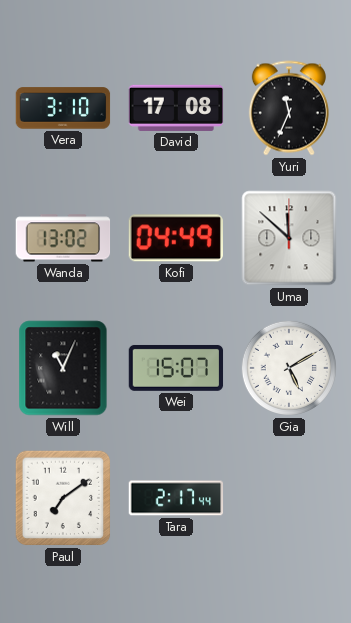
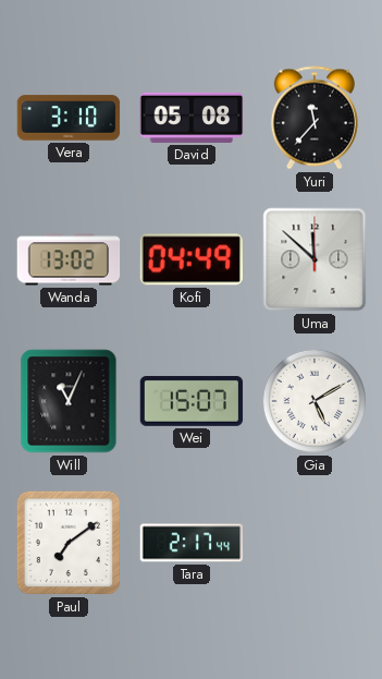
David: 17:08 -> 05:08 (192, 118)
Yuri: 11:34 -> 11:37 (315, 118)
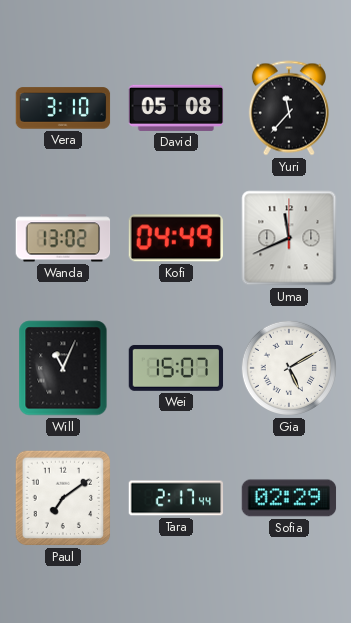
Uma: 11:52 -> 11:41 (289, 238)
Sofia: none -> 02:29 (289, 498)
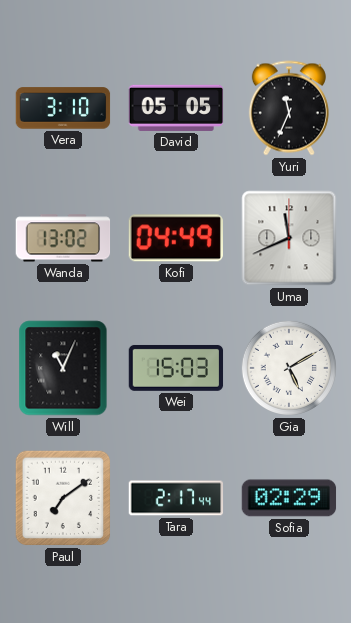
David: 05:08 -> 05:05 (176, 108)
Yuri: 11:37 -> 11:34 (289, 108)
Wei: 15:07 -> 15:03 (176, 368)
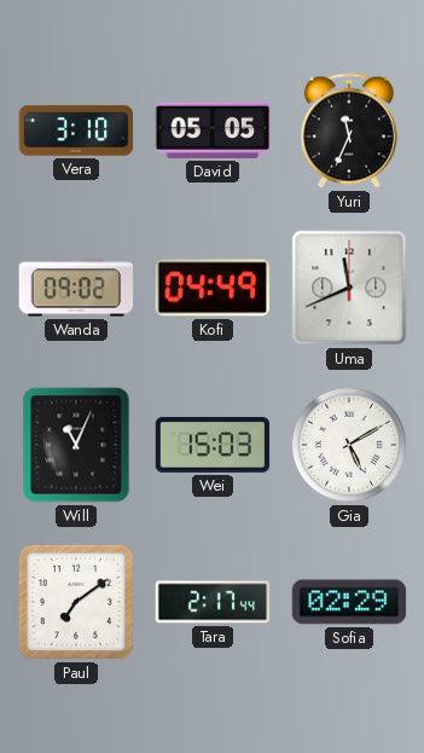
Wanda: 13:02 -> 09:02 (76, 288)
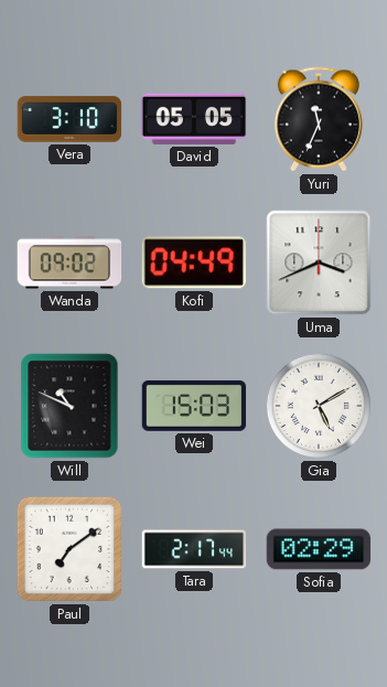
Uma: 11:41 -> 3:41 (319, 262)
Will: 11:04 -> 10:49 (69, 406)
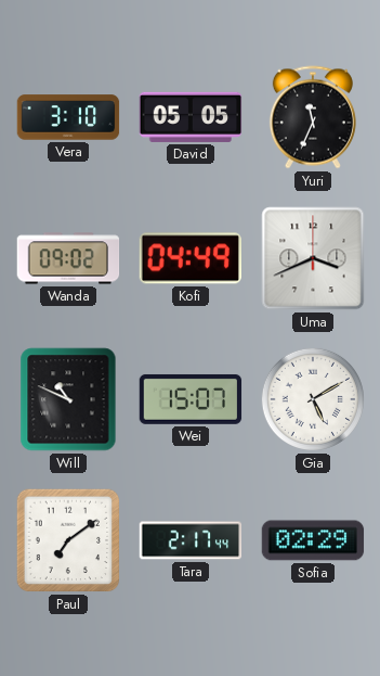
Wei: 15:03 -> 15:07 (191, 399)
